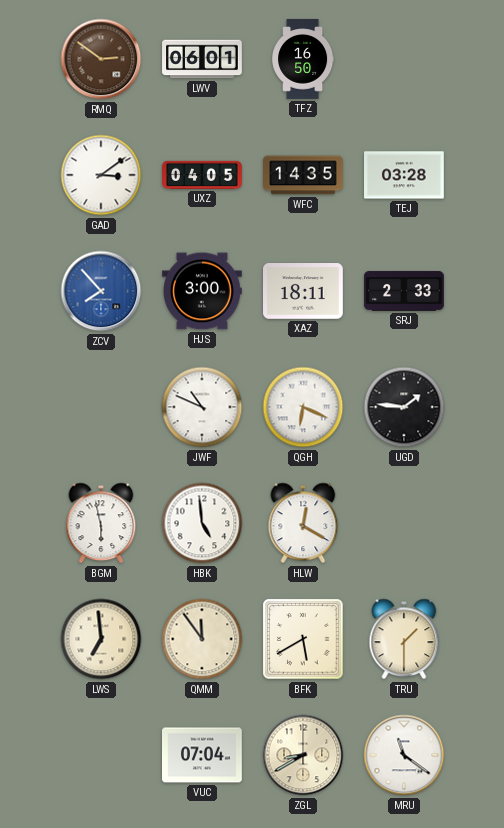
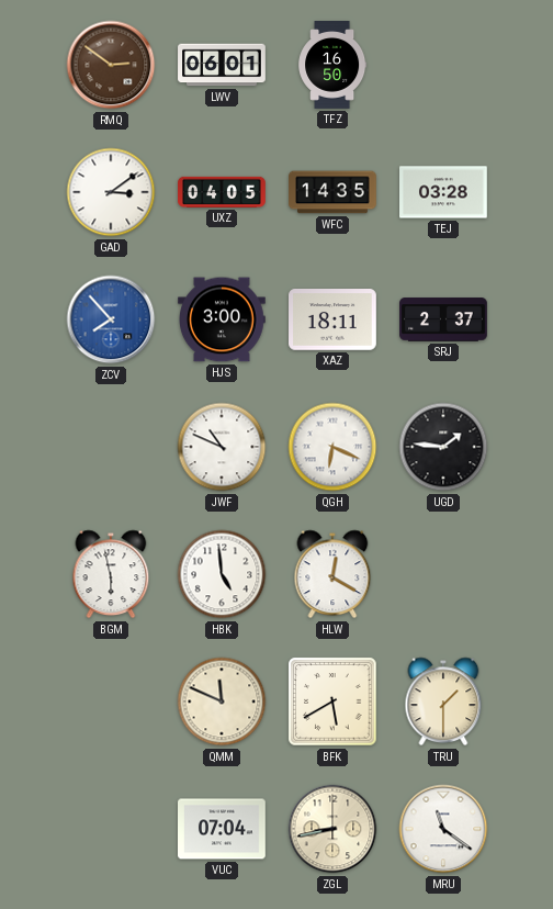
SRJ: 2:33 -> 2:37 (443, 319)
LWS: 6:59 -> none (101, 639)
QMM: 11:54 -> 11:49 (222, 702)
ZGL: 8:40 -> 8:43 (332, 829)
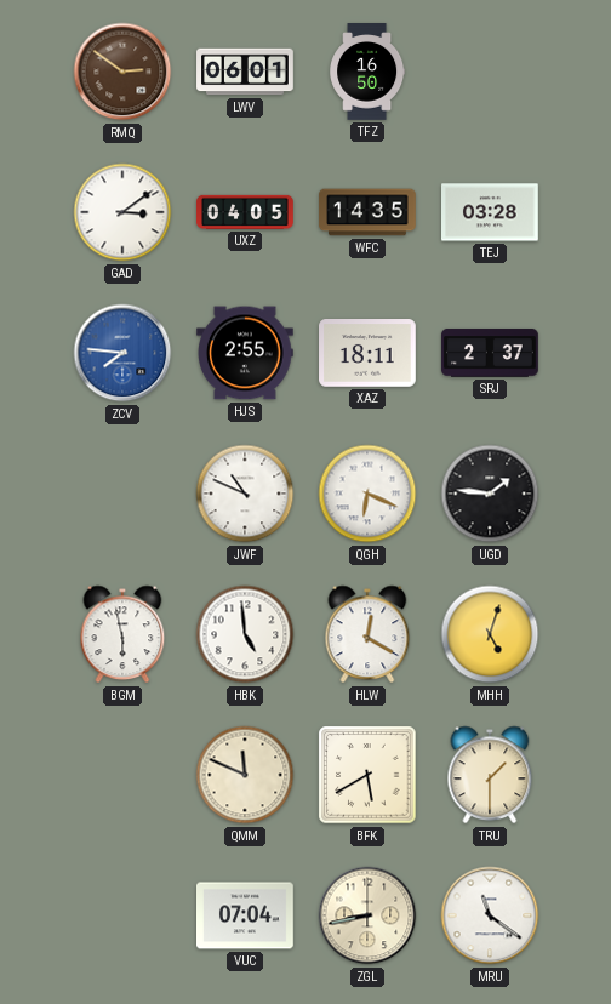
ZCV: 7:53 -> 7:46 (122, 353)
HJS: 3:00 -> 2:55 (246, 353)
MHH: none -> 5:03 (490, 634)
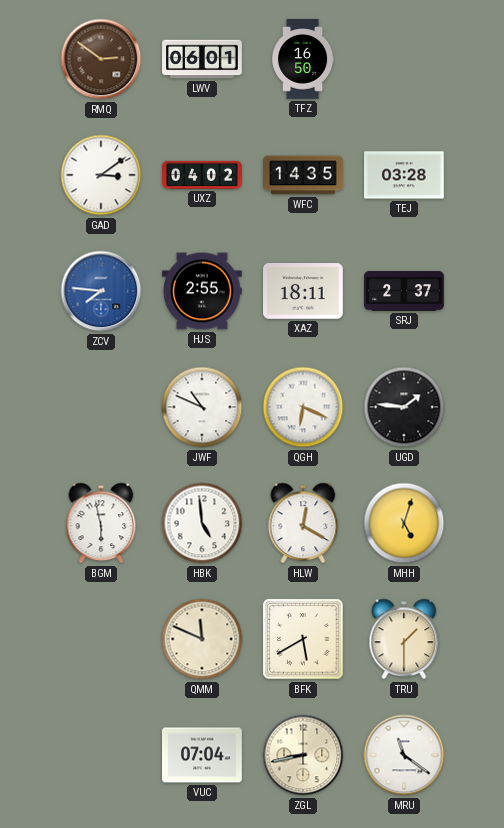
UXZ: 04:05 -> 04:02 (202, 175)
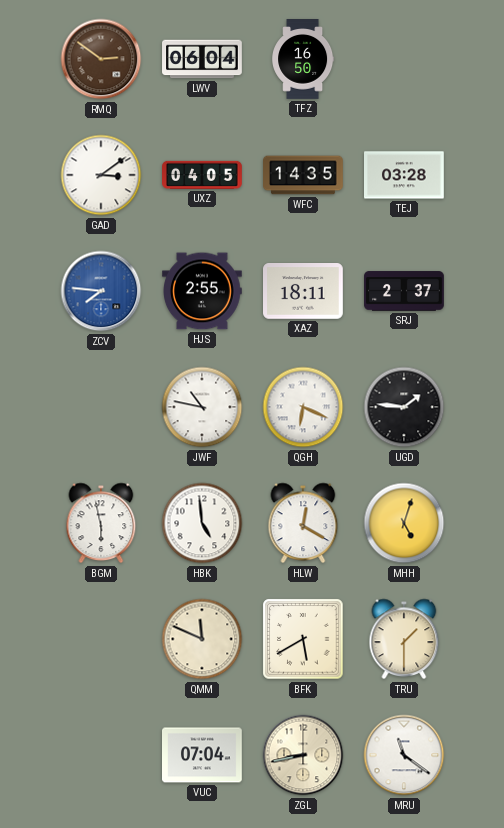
LWV: 06:01 -> 06:04 (202, 59)
UXZ: 04:02 -> 04:05 (202, 175)
JWF: 10:49 -> 10:47 (202, 407)
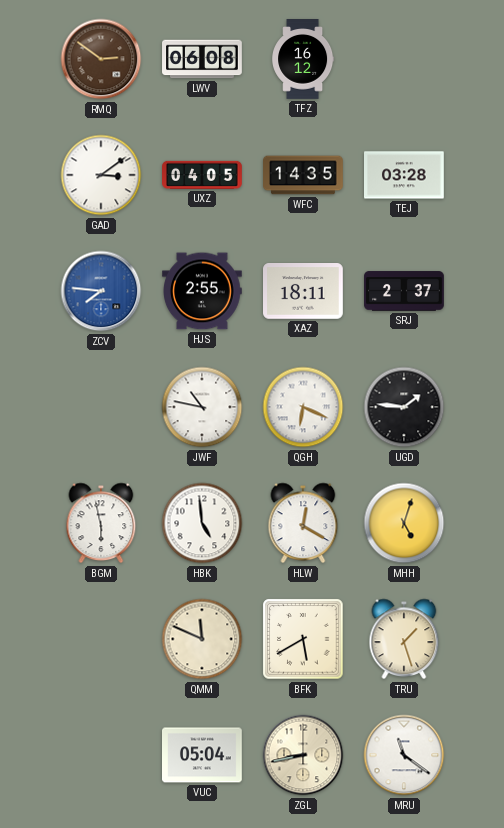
LWV: 06:04 -> 06:08 (202, 59)
TFZ: 16:50 -> 16:12 (304, 59)
TRU: 1:30 -> 1:27 (404, 639)
VUC: 07:04 -> 05:04 (203, 755)
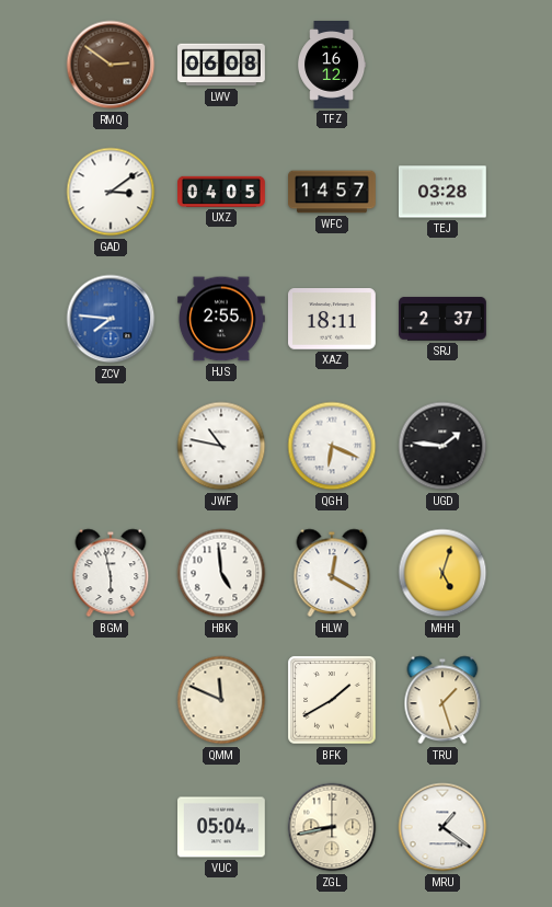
WFC: 14:35 -> 14:57 (332, 192)
BFK: 5:40 -> 1:40 (332, 700)
MRU: 11:21 -> 1:21 (442, 827)
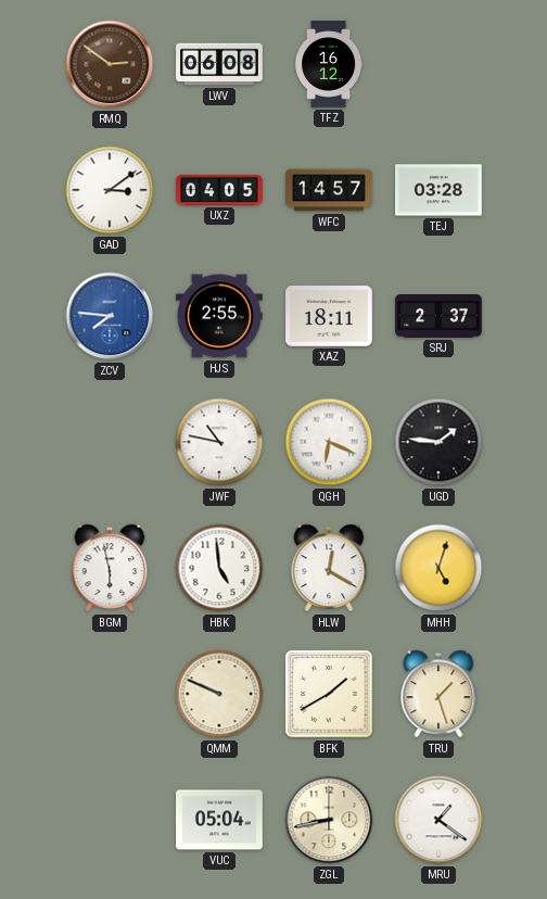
QMM: 11:49 -> 9:49 (219, 694)
